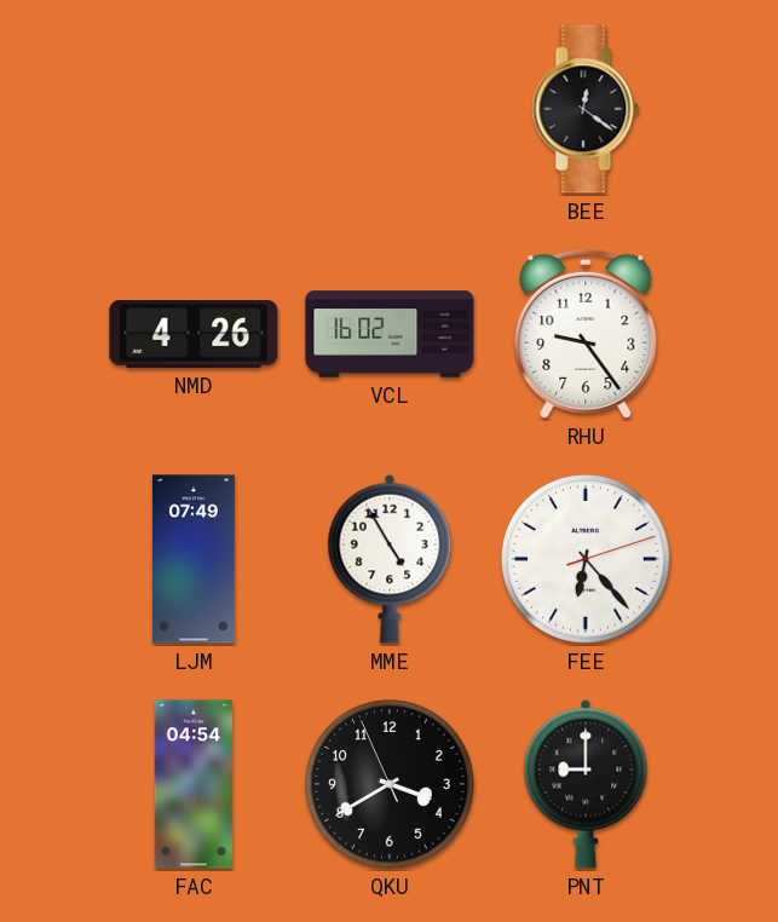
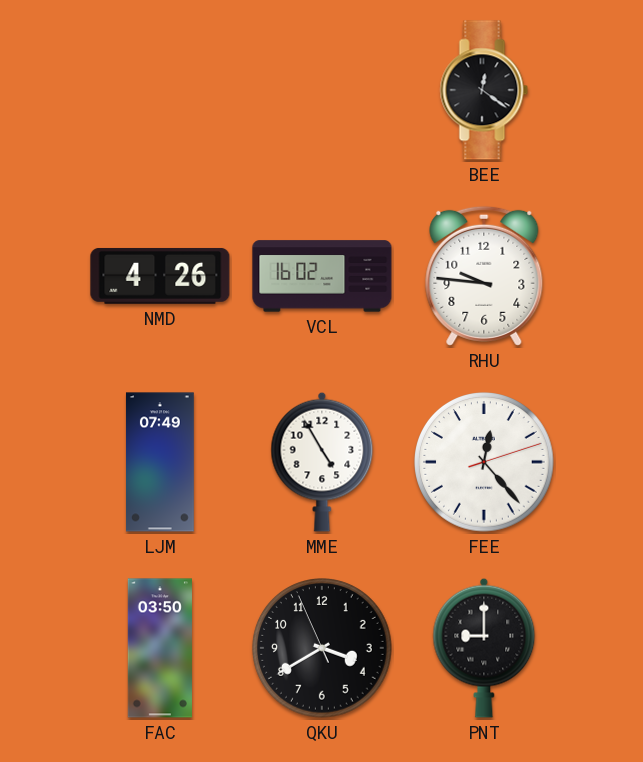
RHU: 9:24 -> 9:46 (484, 276)
FEE: 6:23 -> 12:23 (485, 462)
FAC: 04:54 -> 03:50 (160, 648)
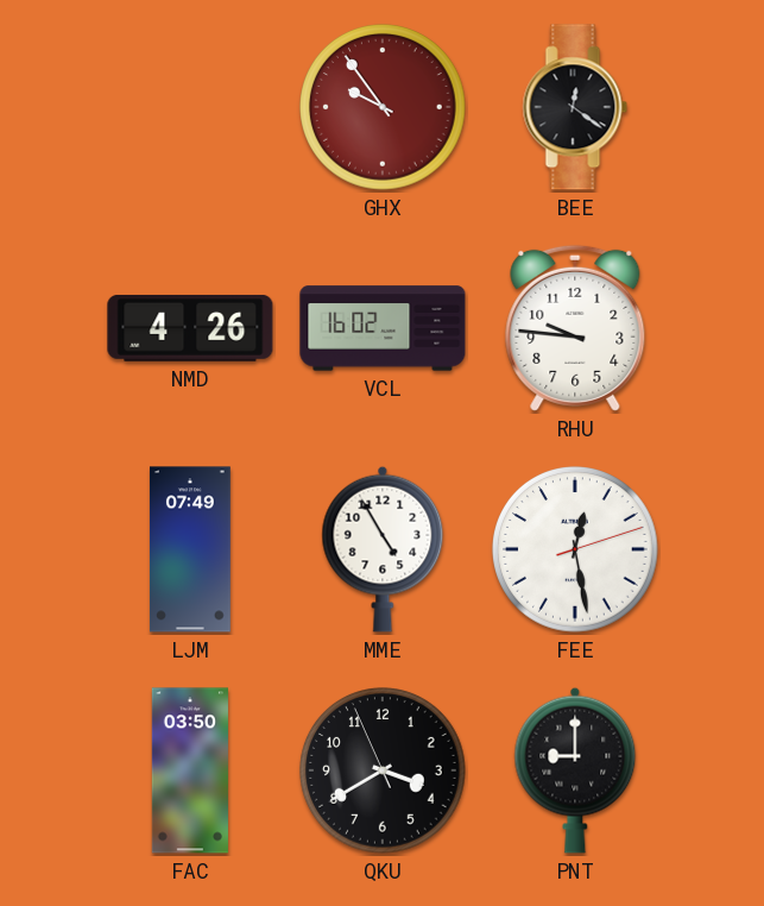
GHX: none -> 9:54 (384, 107)
FEE: 12:23 -> 12:28 (576, 549)
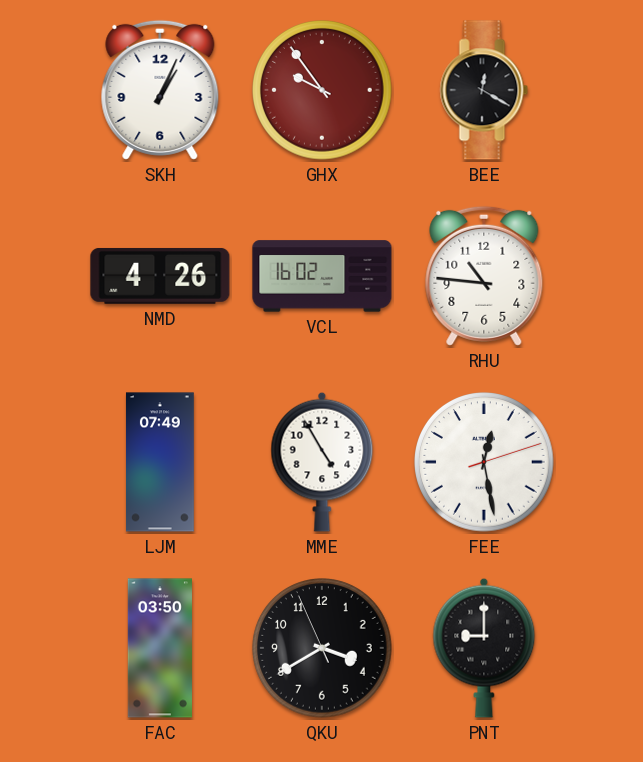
SKH: none -> 1:04 (160, 90)
BEE: 12:21 -> 12:20 (484, 90)
RHU: 9:46 -> 10:46 (484, 276)
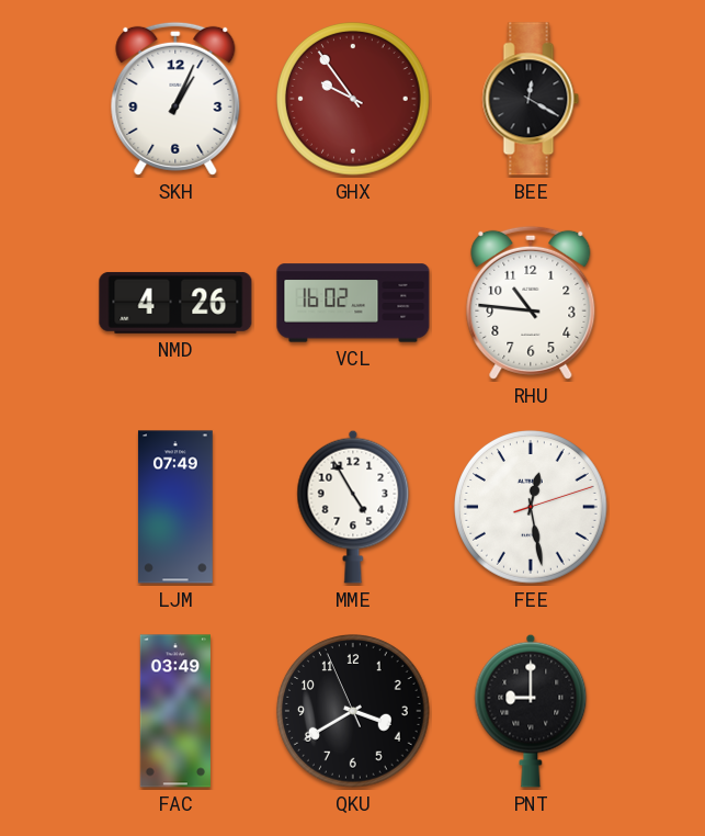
FAC: 03:50 -> 03:49 (175, 711)
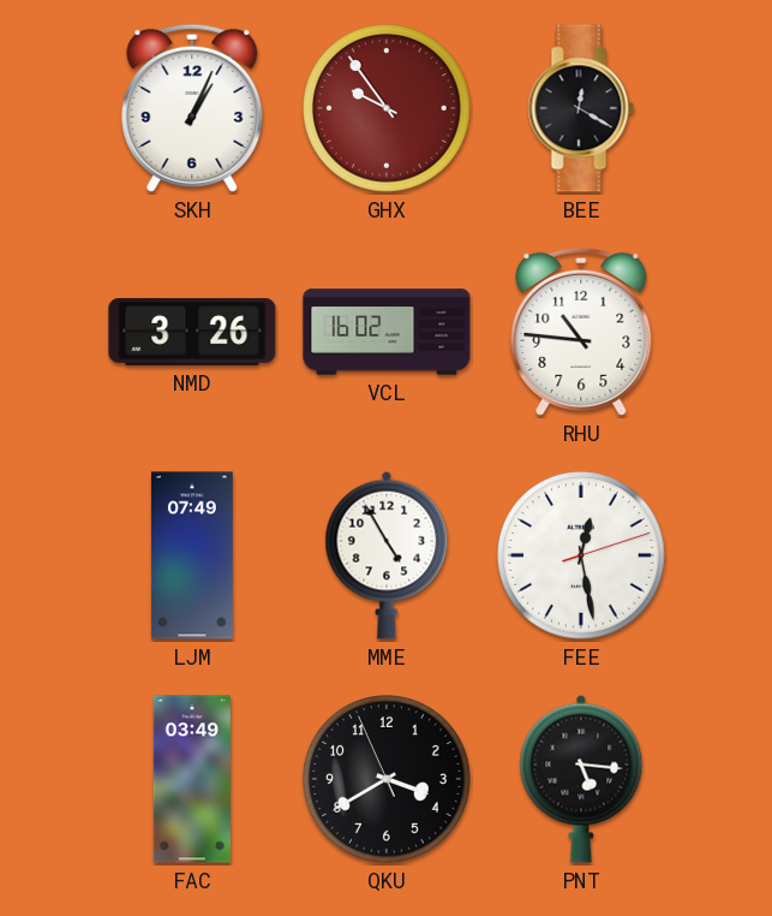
NMD: 4:26 -> 3:26 (192, 332)
PNT: 9:00 -> 5:16 (581, 779)
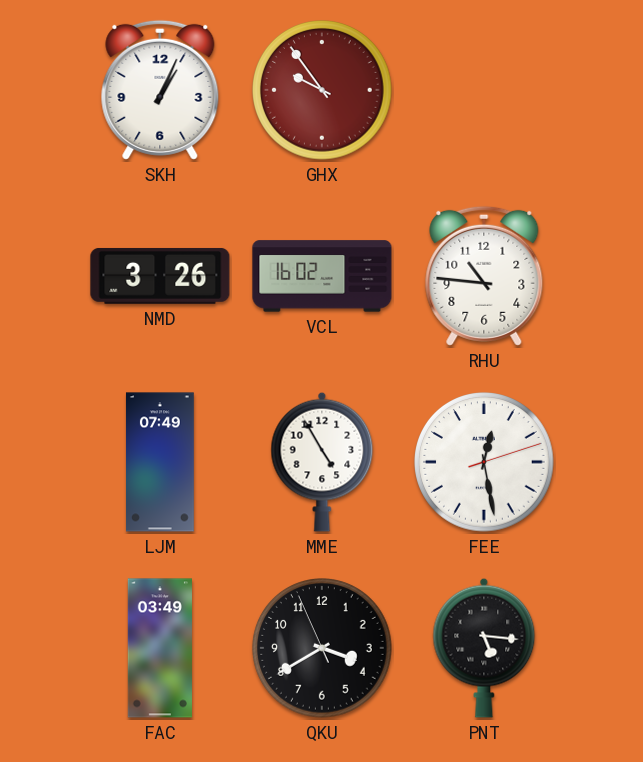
BEE: 12:20 -> none (581, 108)
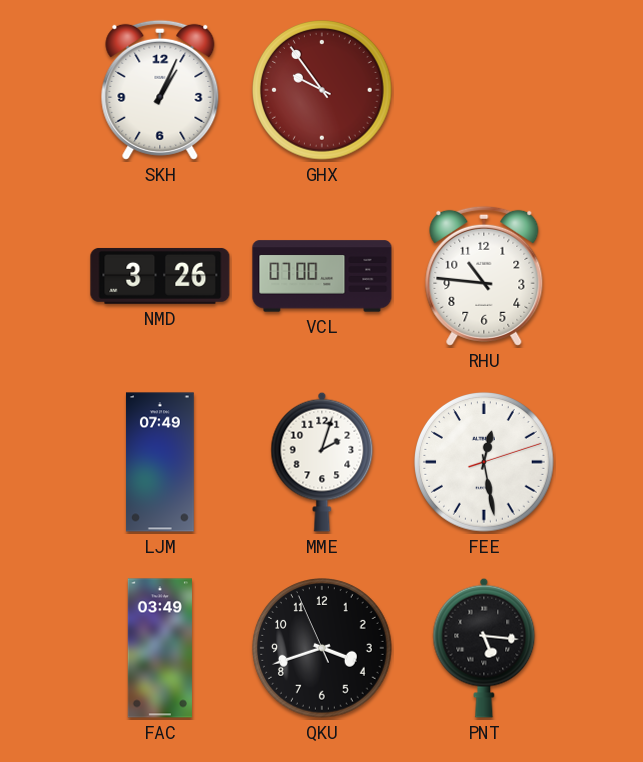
VCL: 16:02 -> 07:00 (322, 276)
MME: 4:55 -> 2:03 (322, 462)
QKU: 3:39 -> 3:41 (323, 648)
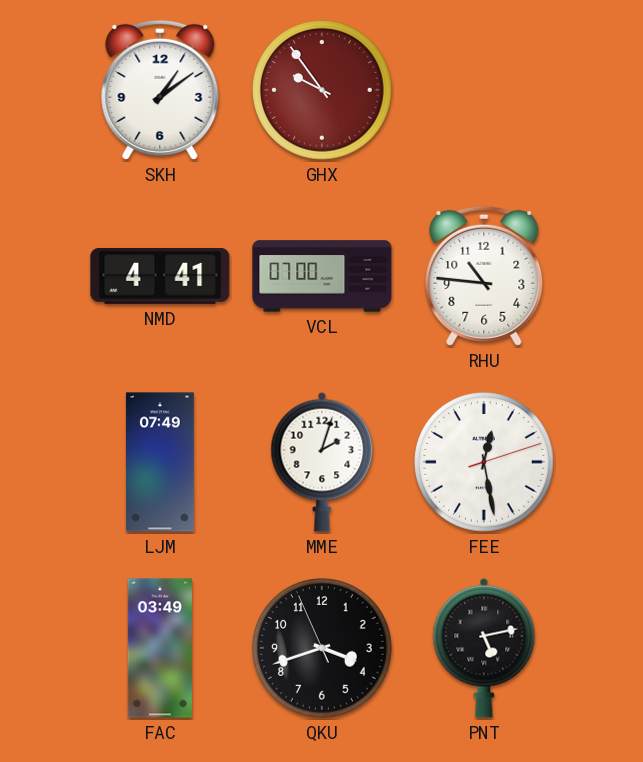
SKH: 1:04 -> 1:09 (160, 90)
NMD: 3:26 -> 4:41 (160, 276)
PNT: 5:16 -> 5:13 (484, 648)
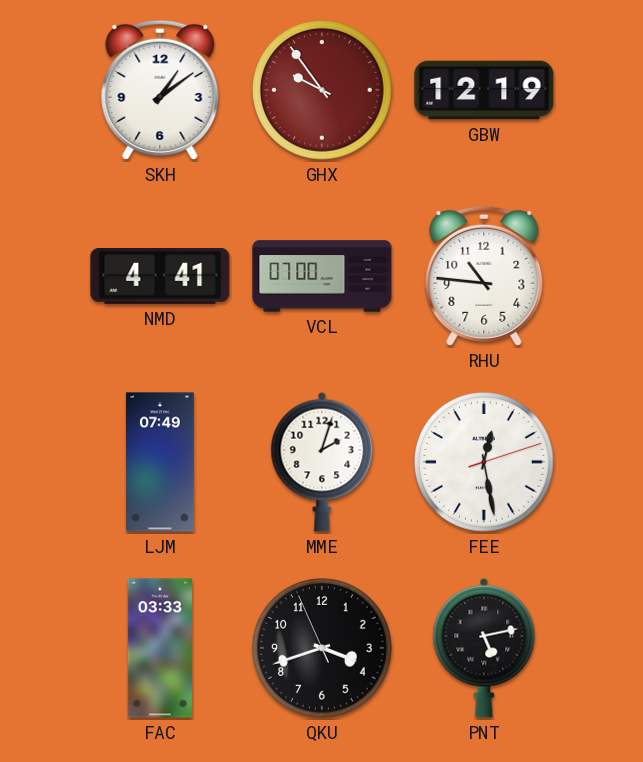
GBW: none -> 12:19 (484, 90)
FAC: 03:49 -> 03:33 (160, 648)
